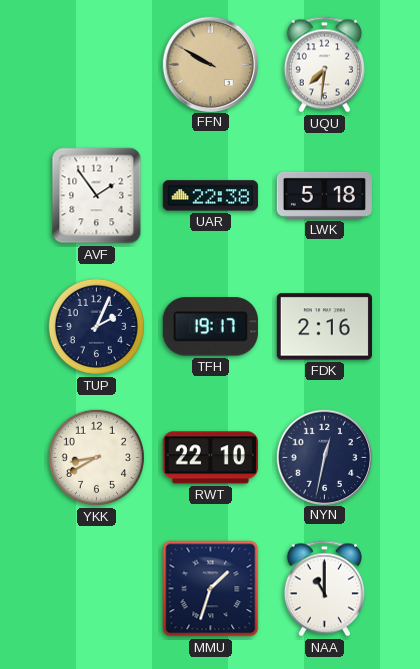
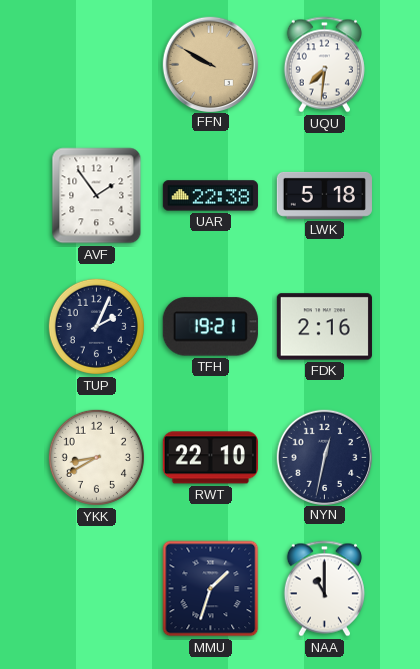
TFH: 19:17 -> 19:21 (210, 327)
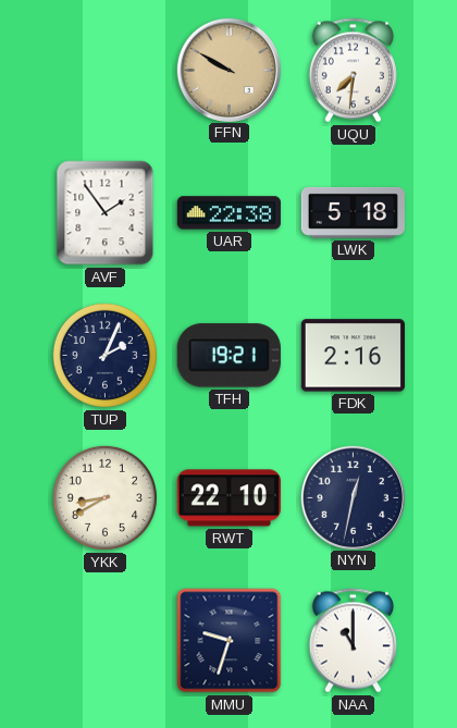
MMU: 1:33 -> 9:33 (230, 641)
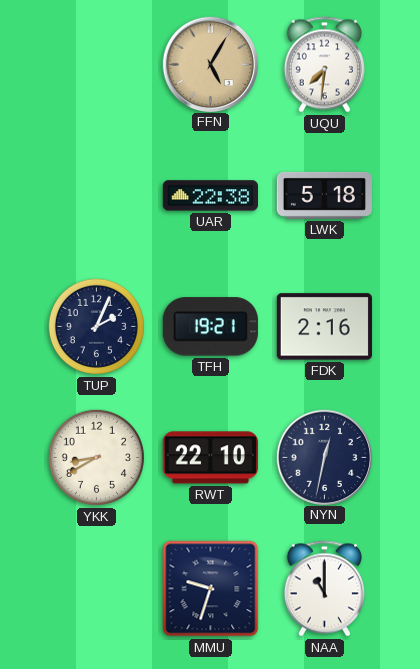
FFN: 9:50 -> 5:05 (210, 64)
AVF: 1:54 -> none (106, 213)
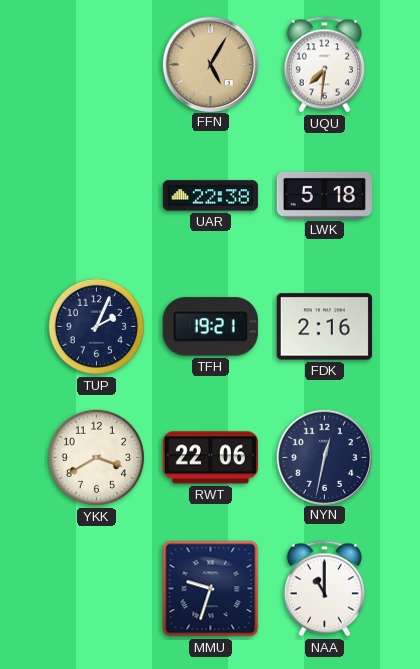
YKK: 8:40 -> 3:40 (96, 457)
RWT: 22:10 -> 22:06 (210, 458)
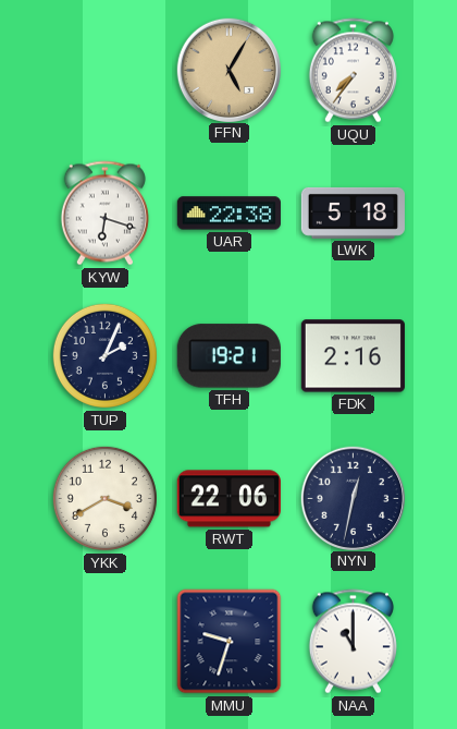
UQU: 7:31 -> 7:36 (353, 71)
KYW: none -> 6:18 (104, 214)
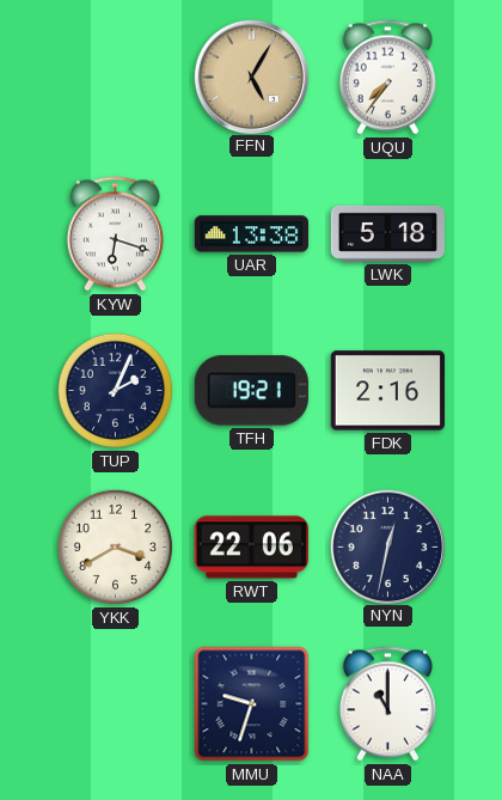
UAR: 22:38 -> 13:38 (251, 234)
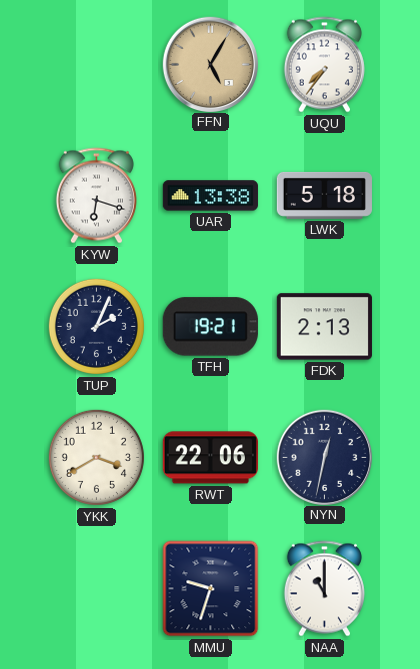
FDK: 2:16 -> 2:13 (324, 327)
